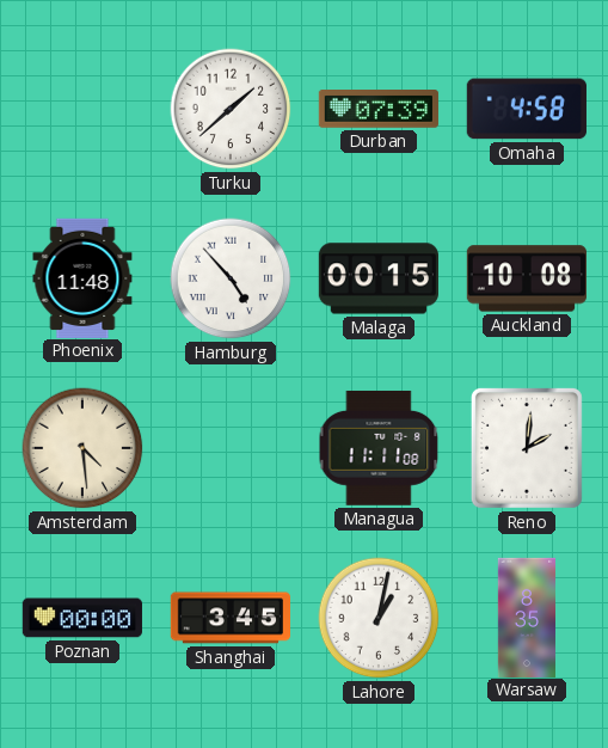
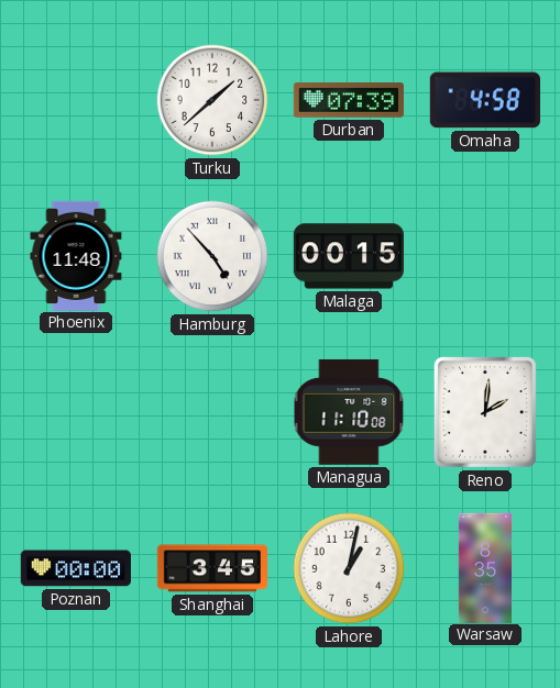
Auckland: 10:08 -> none (527, 278)
Amsterdam: 4:29 -> none (82, 448)
Managua: 11:11 -> 11:10 (349, 412)
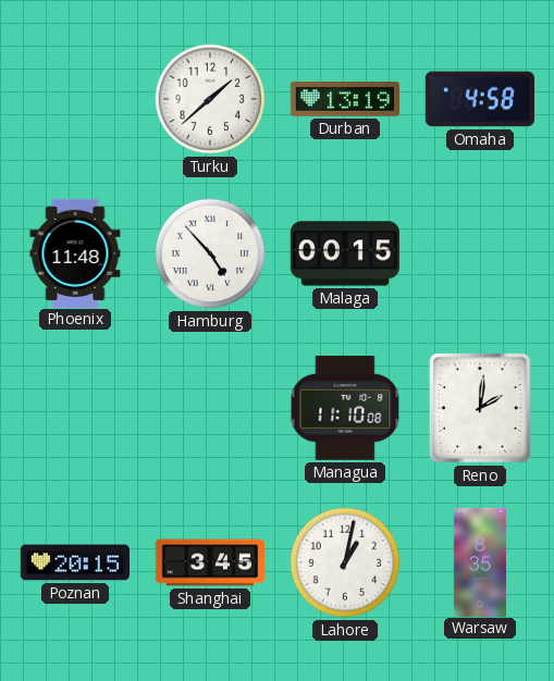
Durban: 07:39 -> 13:19 (345, 100)
Poznan: 00:00 -> 20:15 (74, 562)
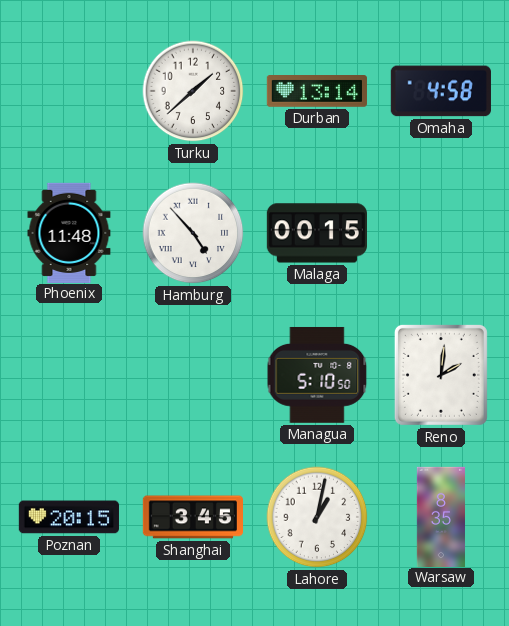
Durban: 13:19 -> 13:14 (317, 92)
Managua: 11:10 -> 5:10 (317, 375)
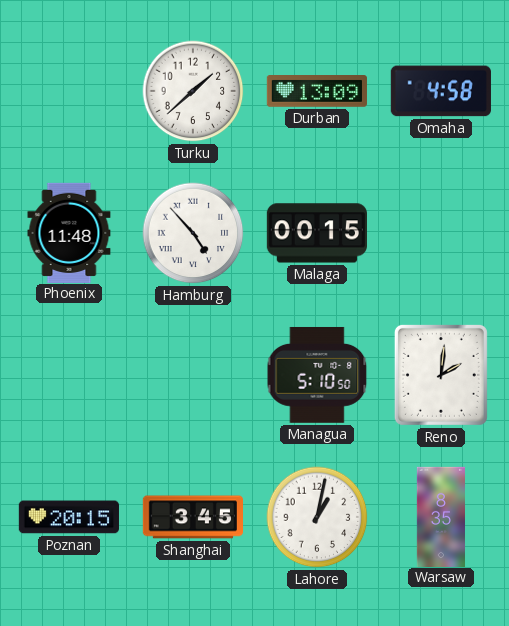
Durban: 13:14 -> 13:09 (317, 92)
